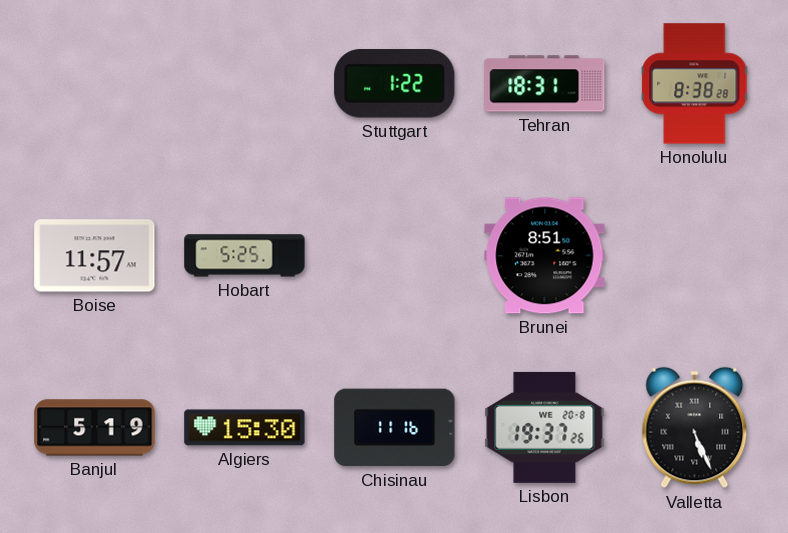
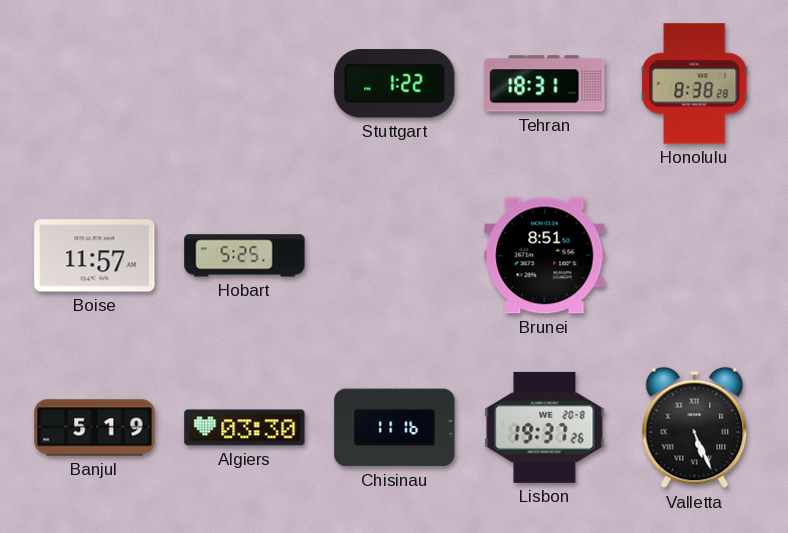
Algiers: 15:30 -> 03:30 (245, 428)
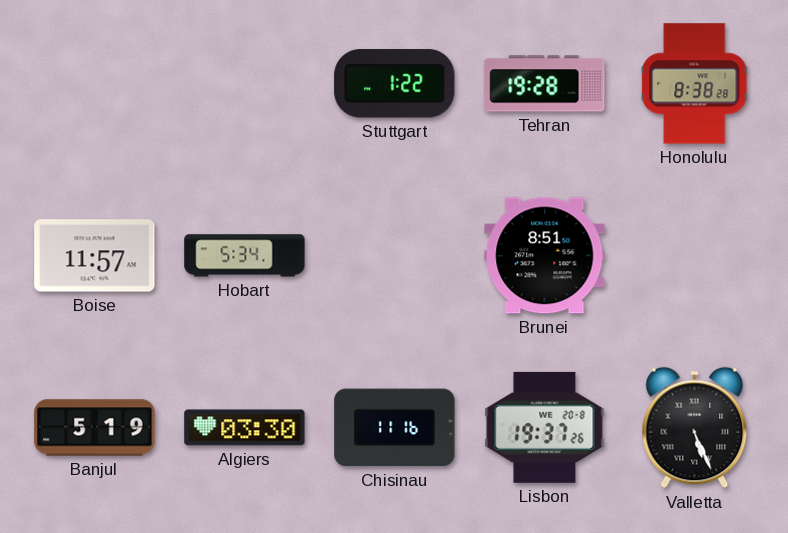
Tehran: 18:31 -> 19:28 (545, 84)
Hobart: 5:25 -> 5:34 (245, 256)
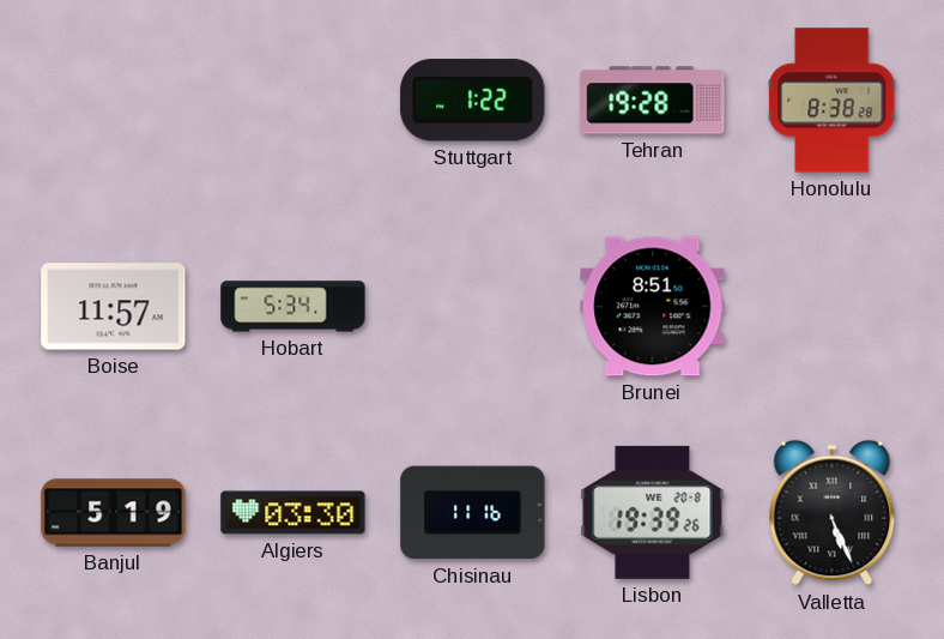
Lisbon: 19:37 -> 19:39 (653, 512)
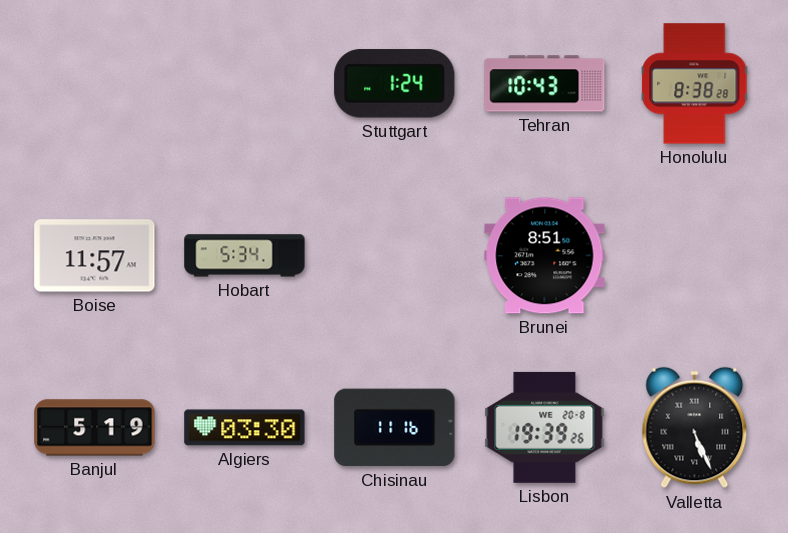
Stuttgart: 1:22 -> 1:24 (395, 84)
Tehran: 19:28 -> 10:43 (545, 84)
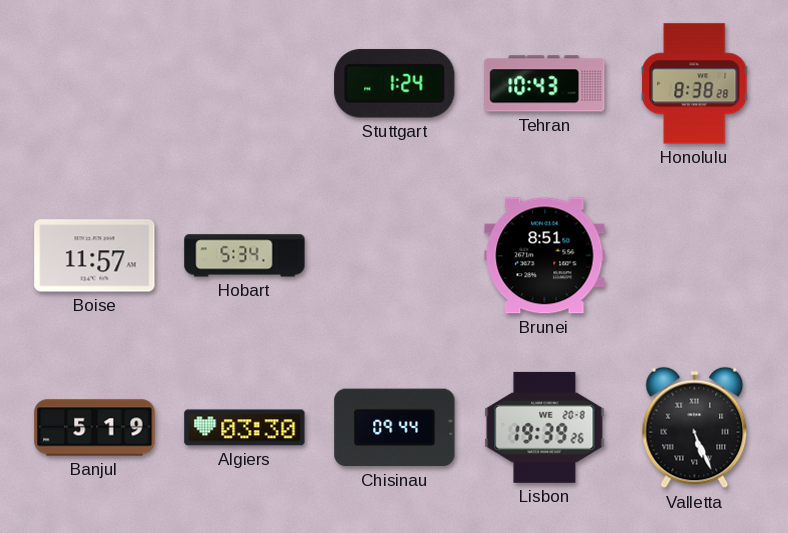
Chisinau: 11:16 -> 09:44 (395, 428)
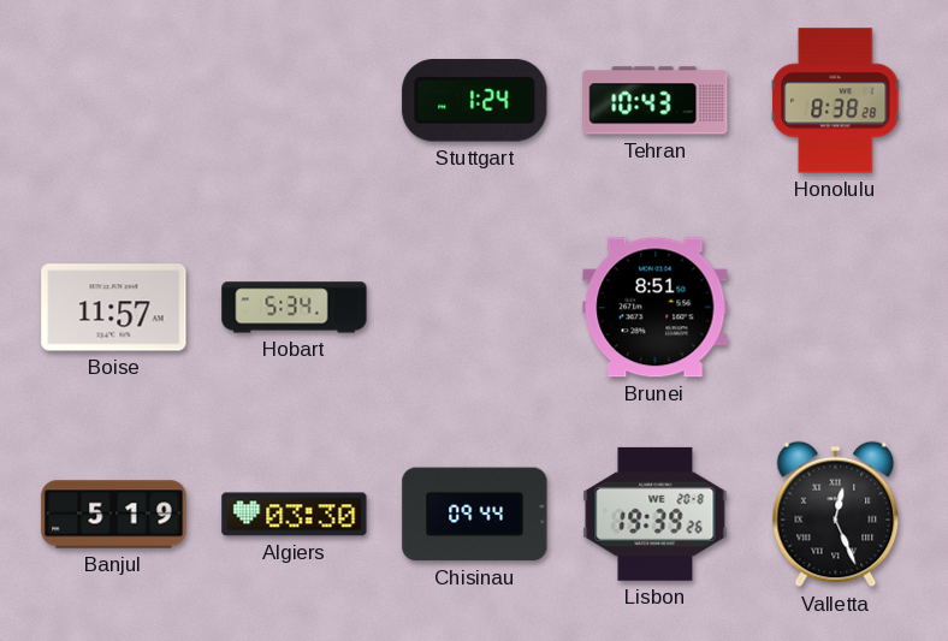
Valletta: 5:26 -> 12:26 (836, 515)
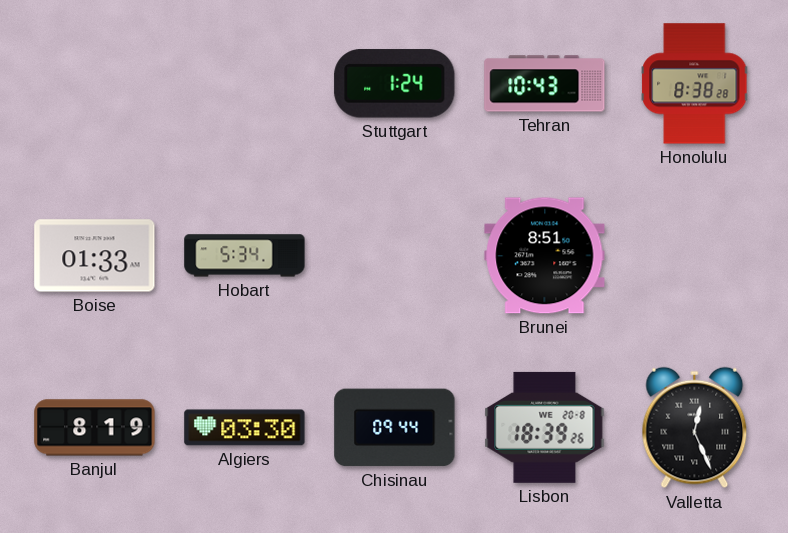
Boise: 11:57 -> 01:33 (95, 256)
Banjul: 5:19 -> 8:19 (95, 428)
Lisbon: 19:39 -> 18:39 (545, 427)
